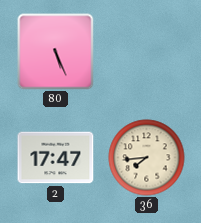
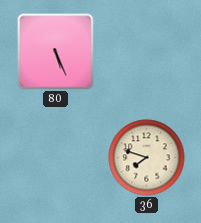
2: 17:47 -> none (56, 158)
36: 7:44 -> 7:48 (147, 158)
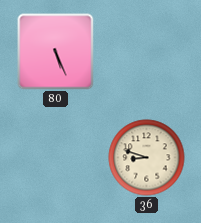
36: 7:48 -> 8:48 (147, 158)
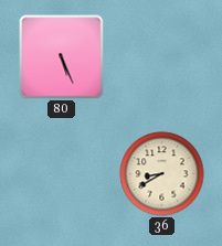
36: 8:48 -> 8:40 (162, 174)
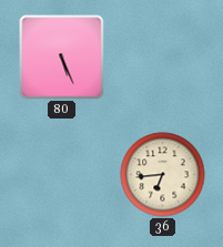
36: 8:40 -> 6:44 (163, 175)
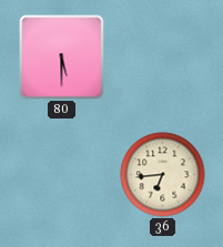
80: 5:26 -> 5:30 (62, 58)
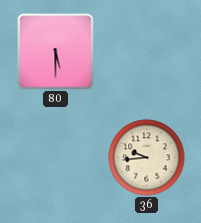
36: 6:44 -> 9:44 (147, 158)
